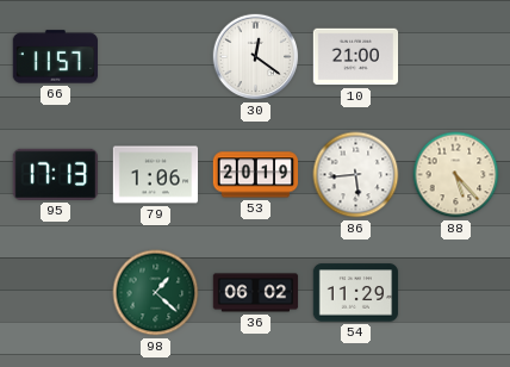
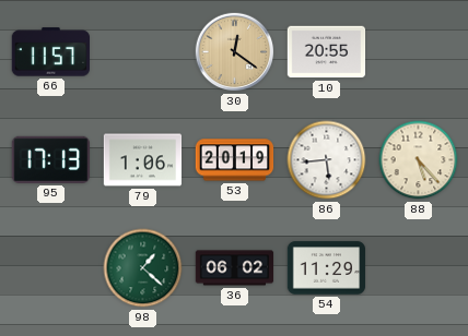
30 dial: white -> champagne (235, 52)
10: 21:00 -> 20:55 (327, 52)
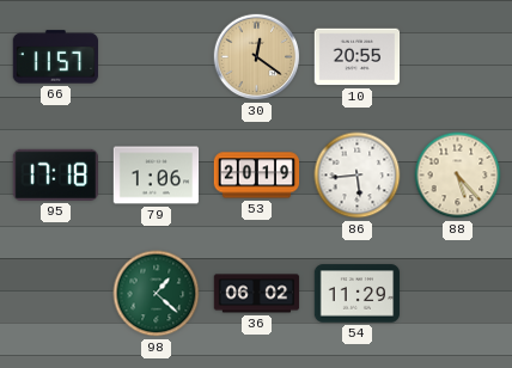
95: 17:13 -> 17:18 (55, 174)
